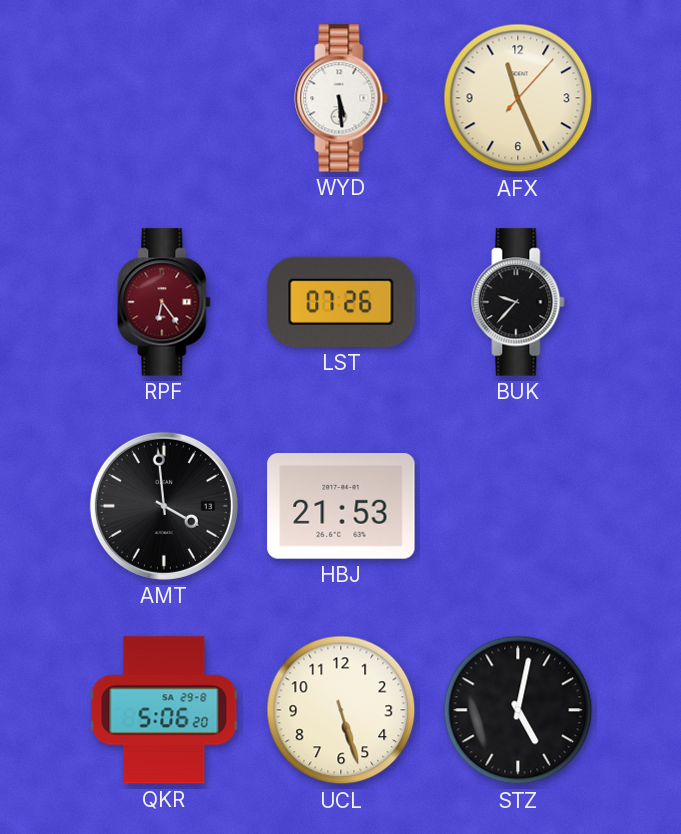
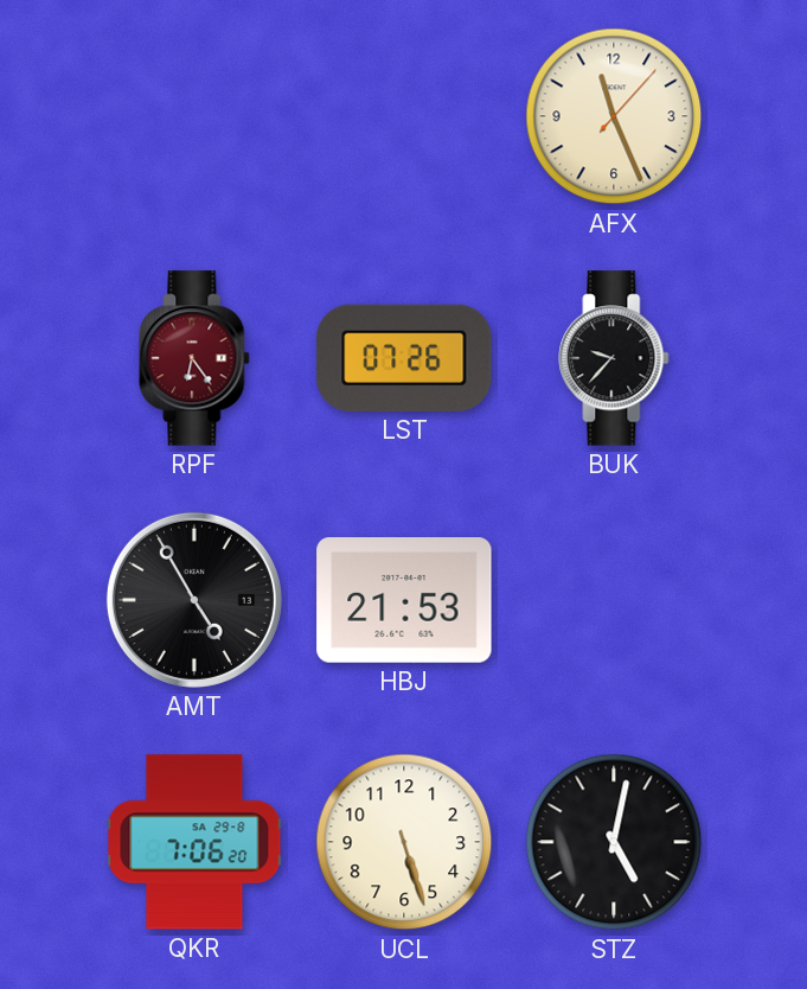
WYD: 5:29 -> none (341, 98)
AMT: 3:59 -> 4:55 (194, 600)
QKR: 5:06 -> 7:06 (194, 842)
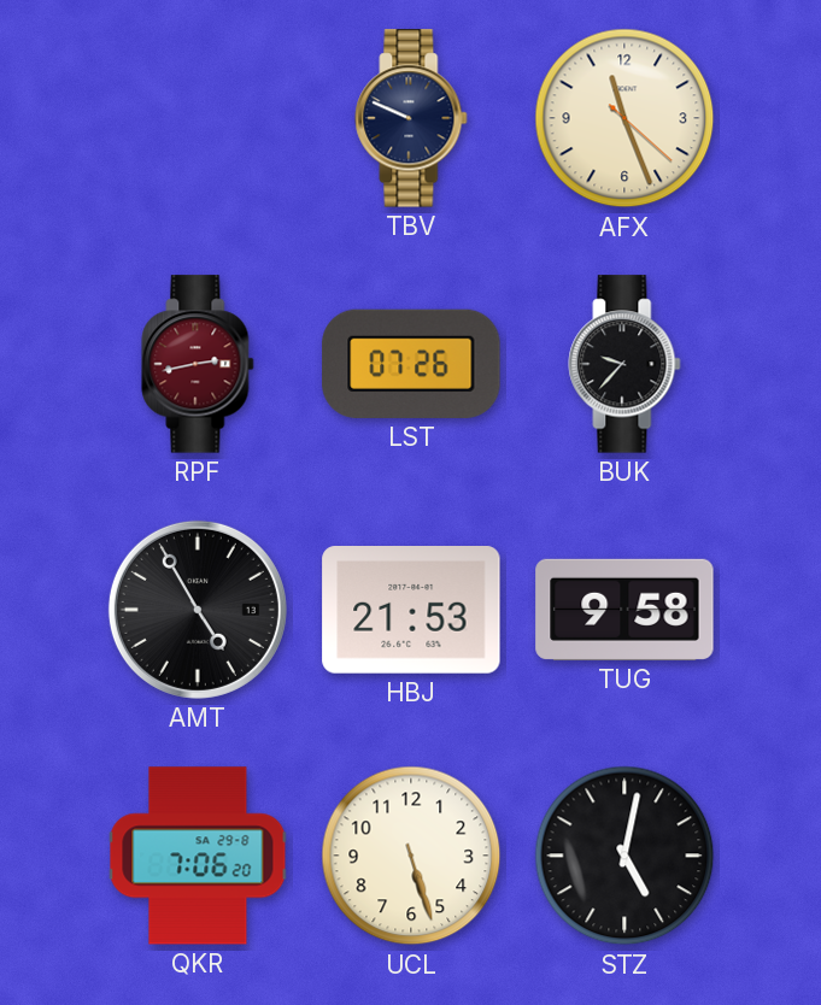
TBV: none -> 9:49 (411, 118)
AFX: 11:26:07 -> 11:26:22 (624, 118)
RPF: 6:24 -> 2:43 (198, 364)
TUG: none -> 9:58 (624, 610)
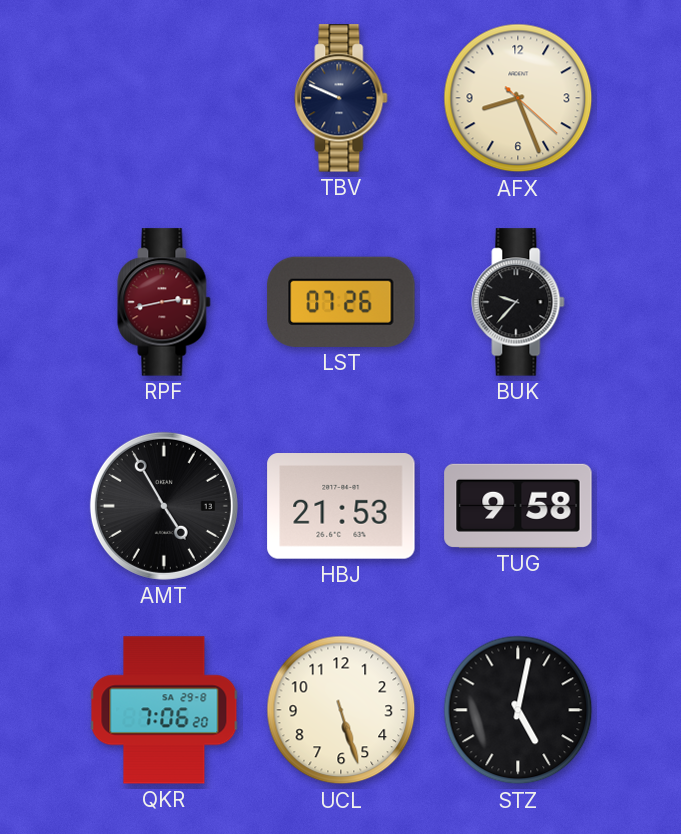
AFX: 11:26 -> 8:26 (518, 98)
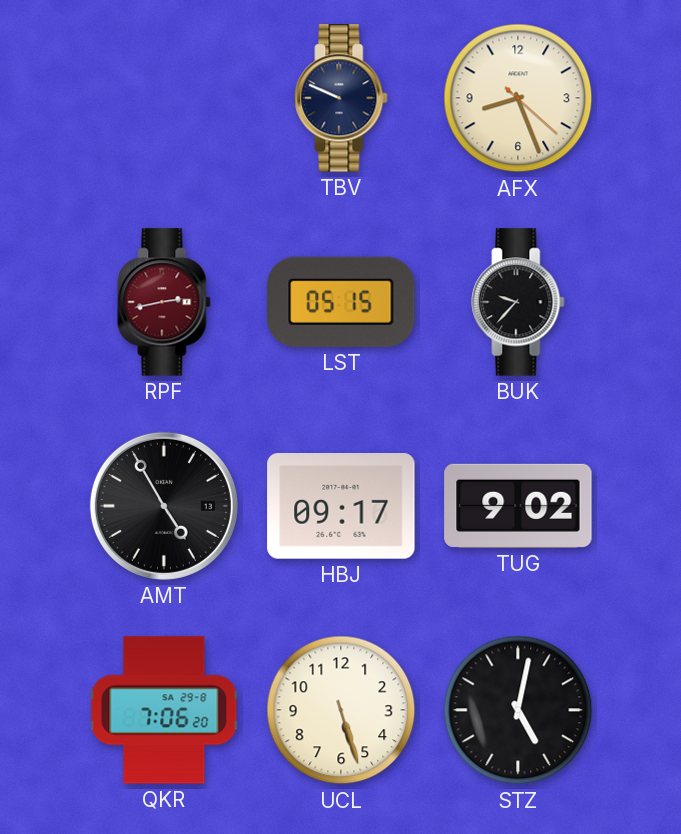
LST: 07:26 -> 05:15 (341, 302)
HBJ: 21:53 -> 09:17 (341, 507)
TUG: 9:58 -> 9:02 (518, 506)
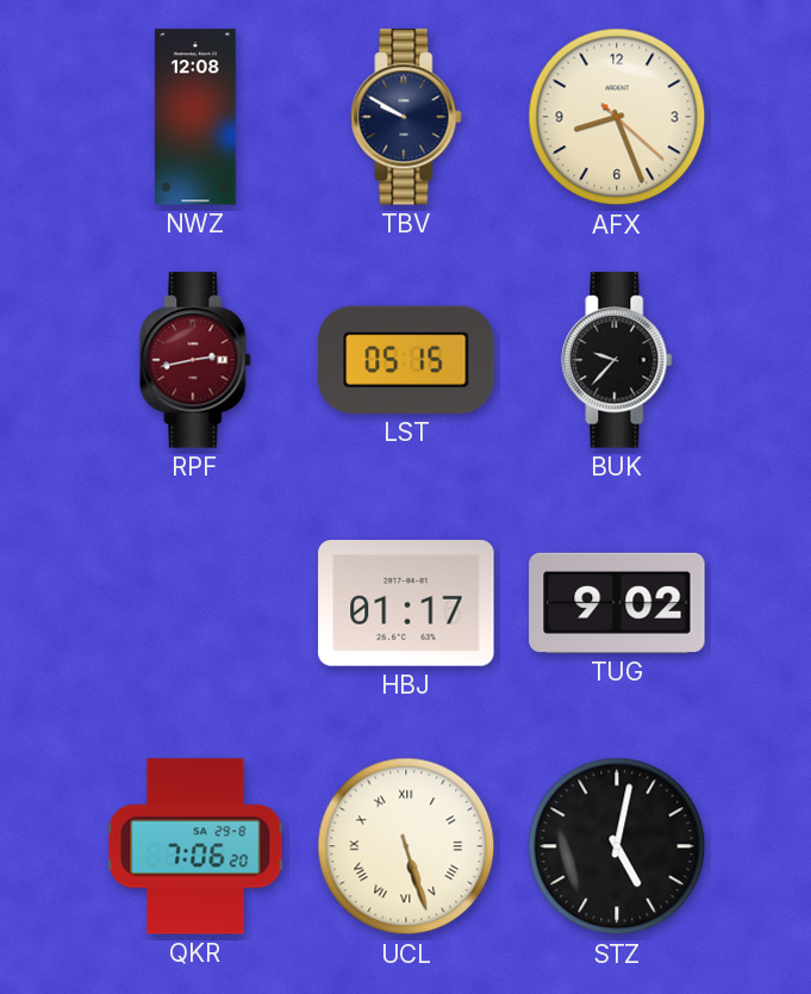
NWZ: none -> 12:08 (196, 117)
TBV: 9:49 -> 9:50 (406, 117)
AMT: 4:55 -> none (164, 506)
HBJ: 09:17 -> 01:17 (406, 604)
UCL numerals: Arabic -> Roman (406, 846)
